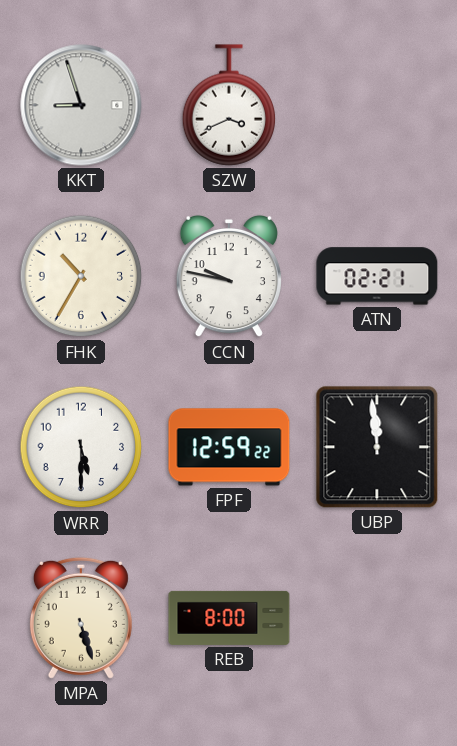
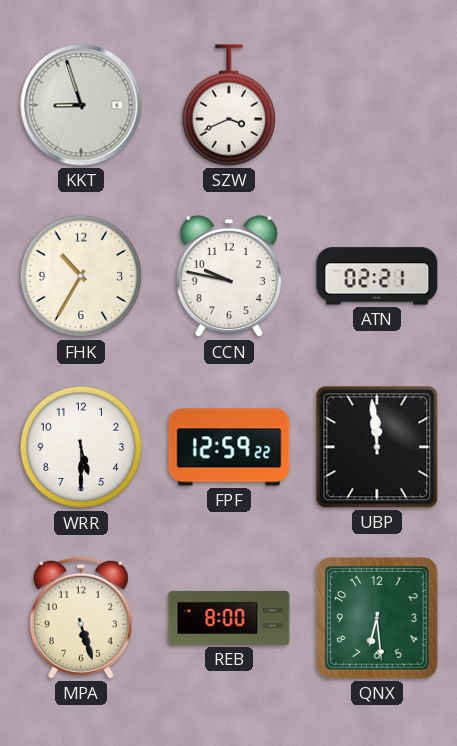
QNX: none -> 6:29 (377, 618)
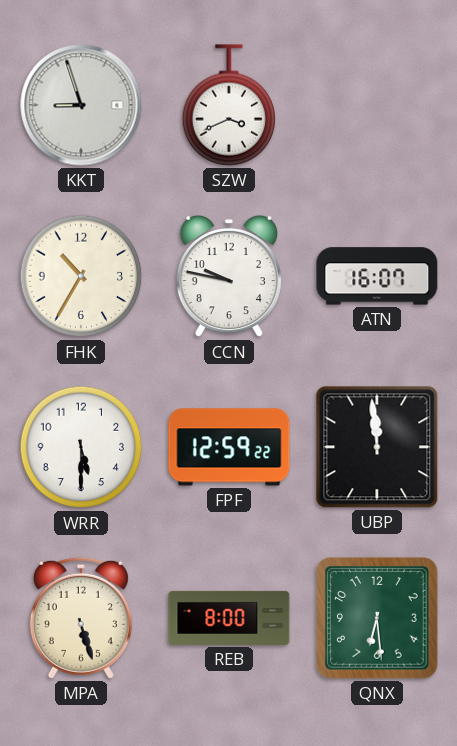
ATN: 02:21 -> 16:07 (377, 276)
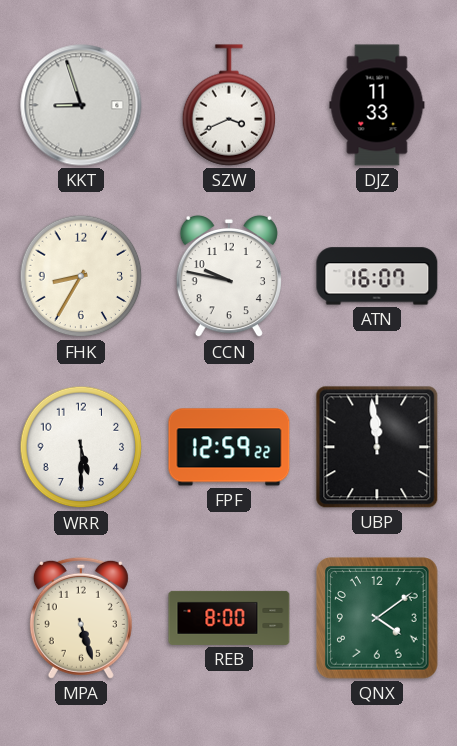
DJZ: none -> 11:33 (377, 105)
FHK: 10:35 -> 8:35 (81, 276)
QNX: 6:29 -> 4:09 (377, 618)
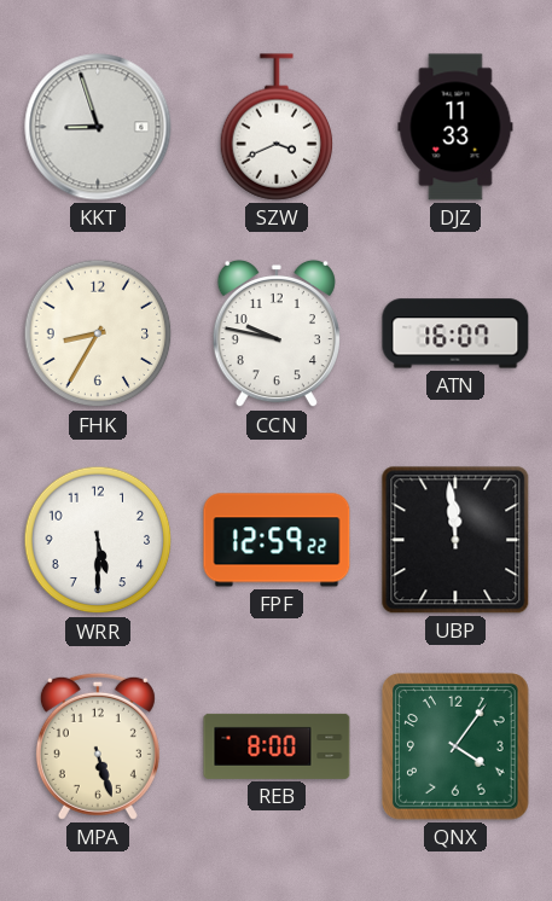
QNX: 4:09 -> 4:06 (455, 746)
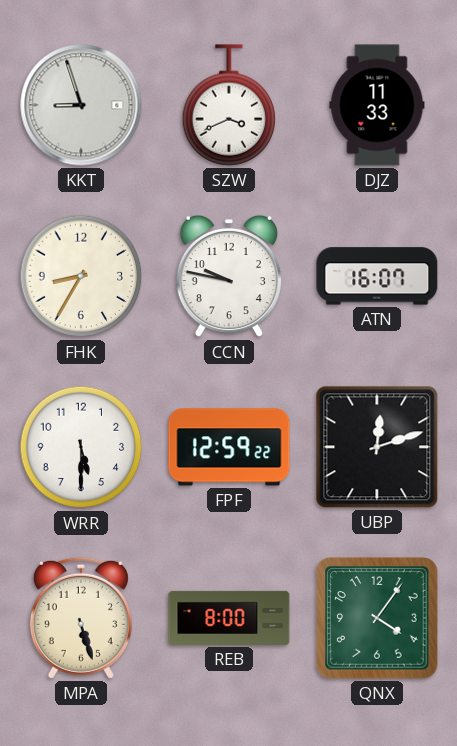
UBP: 11:59 -> 12:12 (377, 447)
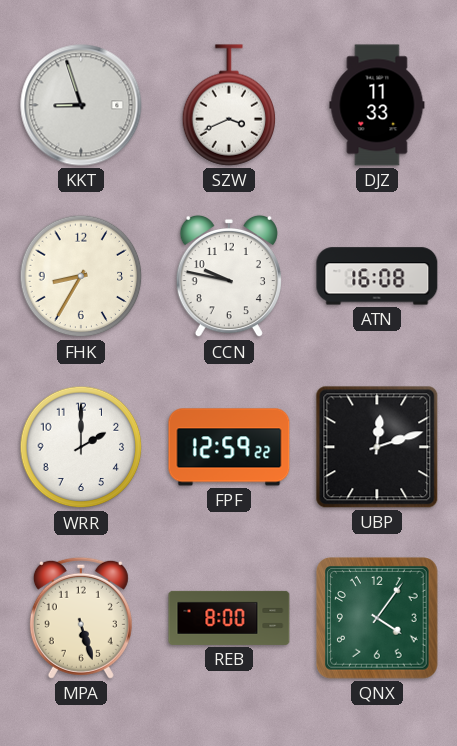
ATN: 16:07 -> 16:08 (377, 276)
WRR: 5:30 -> 2:00 (81, 447)
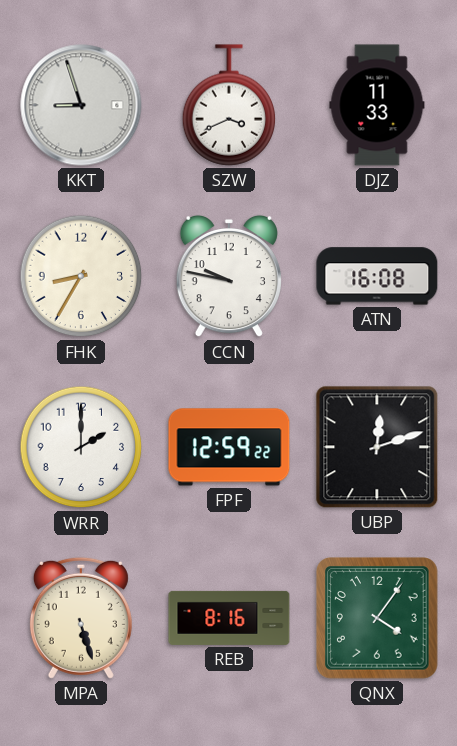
REB: 8:00 -> 8:16 (229, 618)
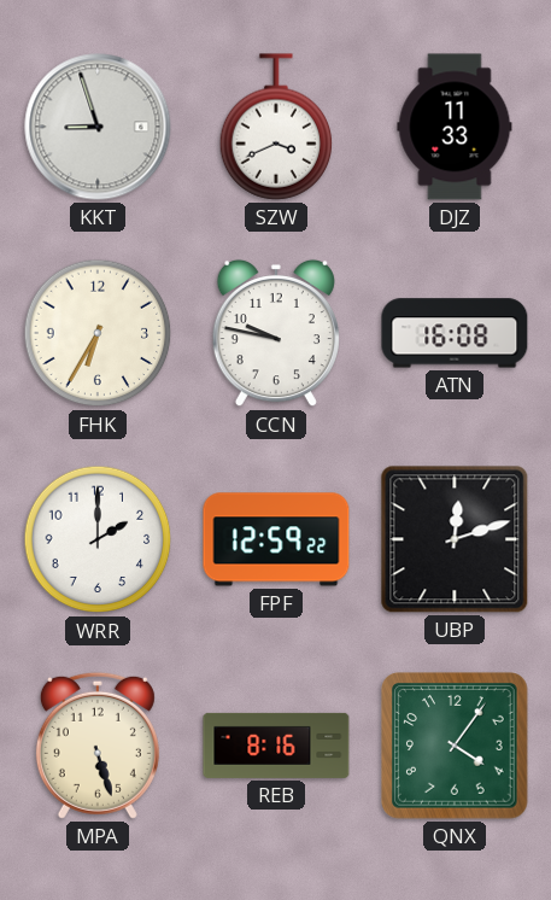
FHK: 8:35 -> 6:35 (98, 333)
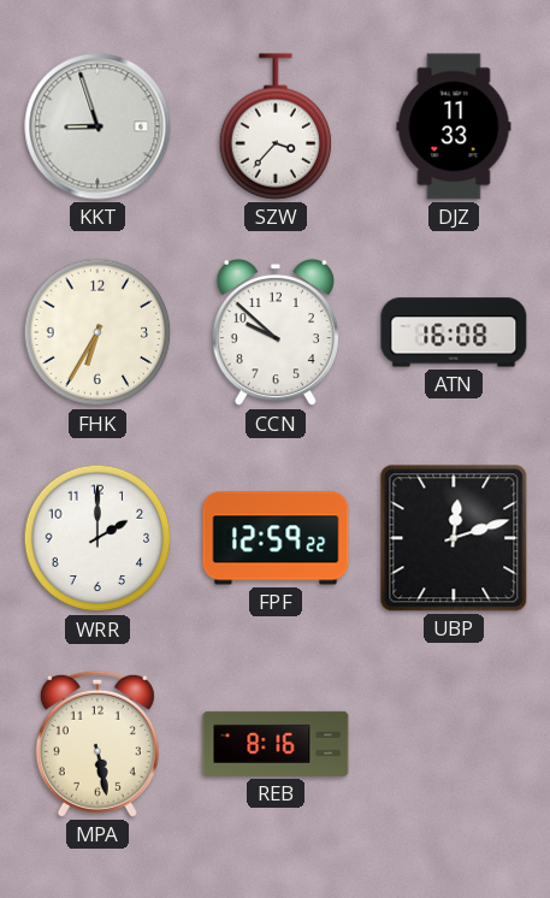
SZW: 3:41 -> 3:37 (276, 126)
CCN: 9:47 -> 9:52 (276, 332)
MPA: 5:27 -> 5:28 (97, 744)
QNX: 4:06 -> none (455, 746)
